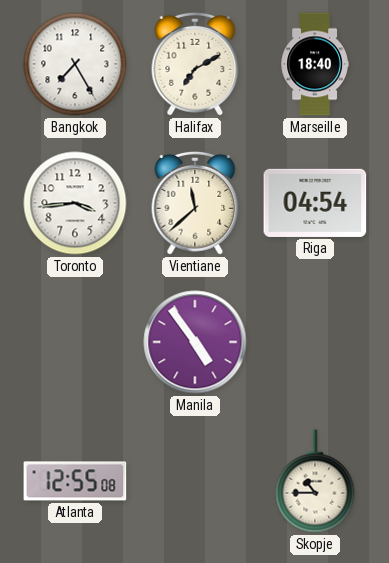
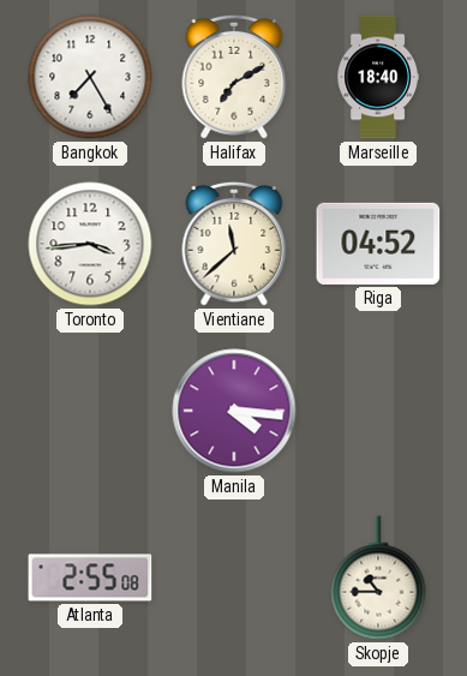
Riga: 04:54 -> 04:52 (378, 244)
Manila: 4:54 -> 4:16 (234, 411)
Atlanta: 12:55 -> 2:55 (90, 578)
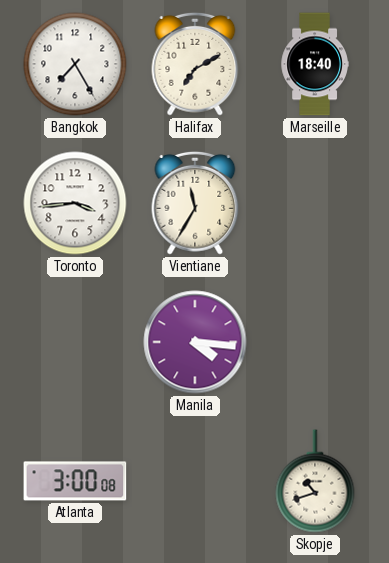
Vientiane: 11:38 -> 11:35 (195, 203)
Riga: 04:52 -> none (378, 244)
Atlanta: 2:55 -> 3:00 (75, 481)
Skopje: 10:45 -> 10:42 (315, 481)
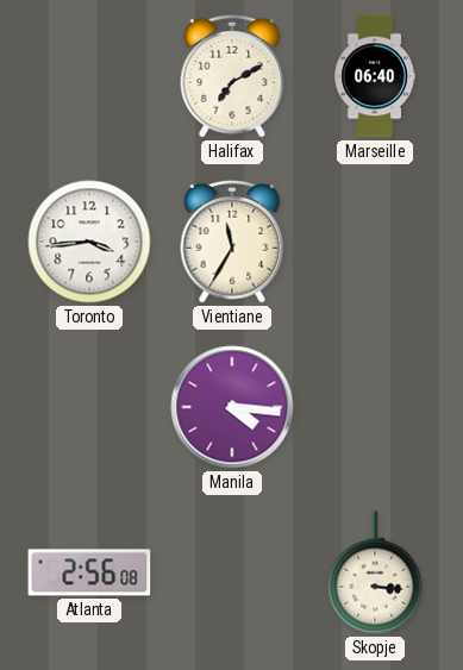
Bangkok: 7:25 -> none (75, 64)
Marseille: 18:40 -> 06:40 (375, 76)
Atlanta: 3:00 -> 2:56 (89, 572)
Skopje: 10:42 -> 3:16 (375, 572)
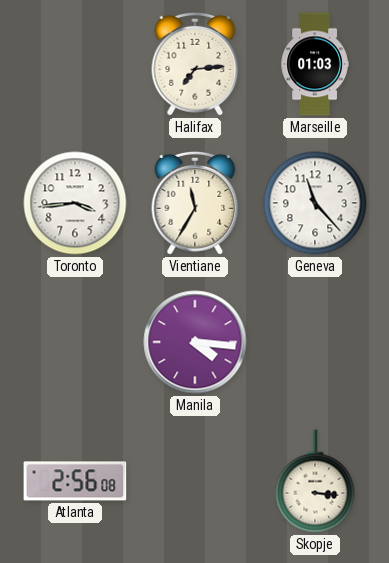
Halifax: 7:10 -> 7:14 (195, 64)
Marseille: 06:40 -> 01:03 (315, 64)
Geneva: none -> 11:23 (315, 203)
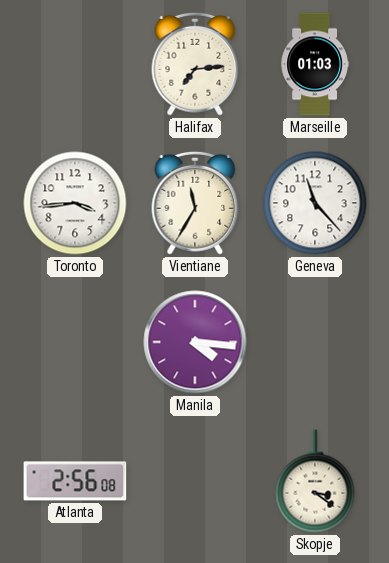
Skopje: 3:16 -> 3:21 (315, 481)
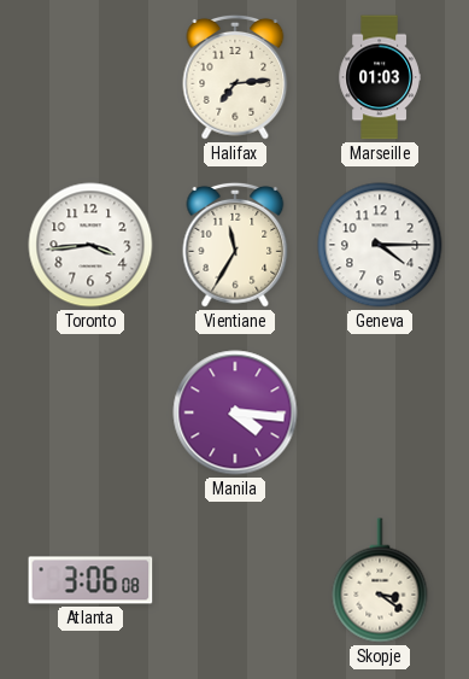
Geneva: 11:23 -> 4:15 (380, 245)
Atlanta: 2:56 -> 3:06 (90, 580)
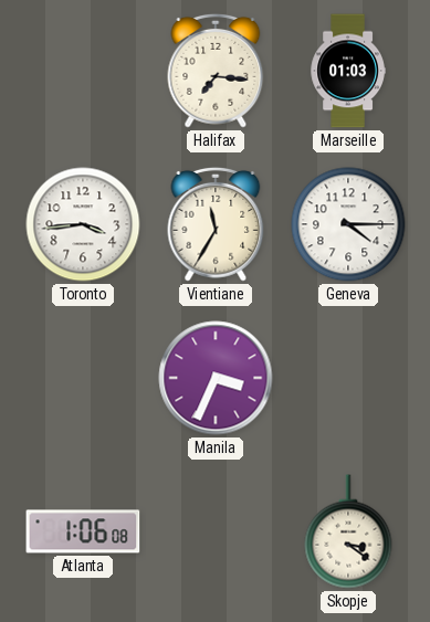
Halifax: 7:14 -> 7:16 (216, 71)
Manila: 4:16 -> 3:34 (216, 378)
Atlanta: 3:06 -> 1:06 (83, 531)
